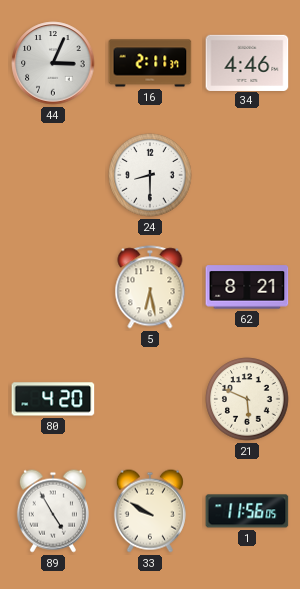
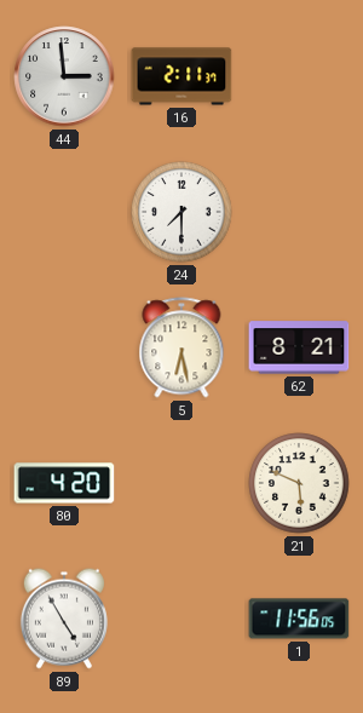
44: 3:04 -> 2:59 (64, 76)
34: 4:46 -> none (247, 62)
24: 8:30 -> 7:30 (181, 212)
33: 9:50 -> none (150, 511)
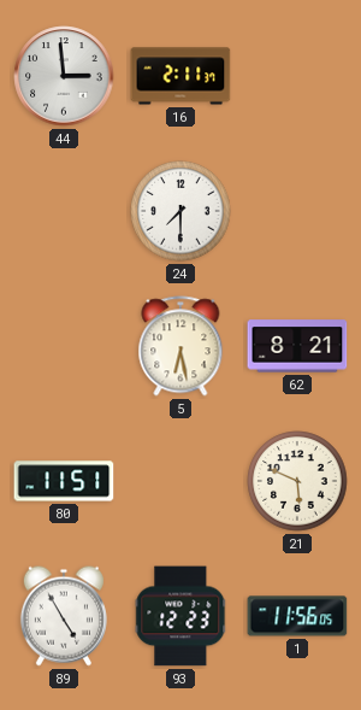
80: 4:20 -> 11:51 (64, 481)
93: none -> 12:23 (180, 616)
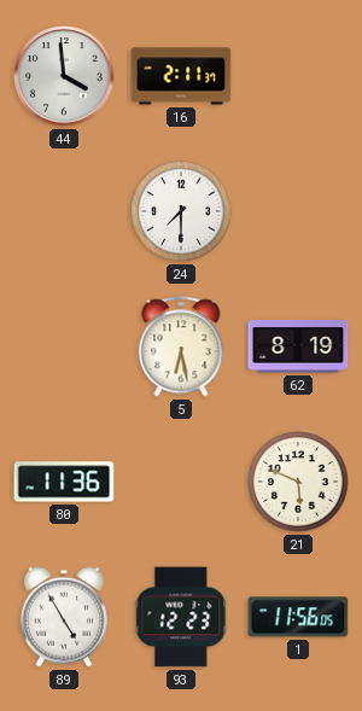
44: 2:59 -> 3:59 (64, 76)
62: 8:21 -> 8:19 (298, 346)
80: 11:51 -> 11:36 (64, 482)
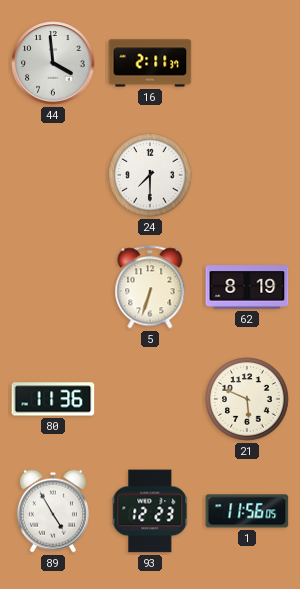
5: 6:28 -> 6:33 (150, 287)
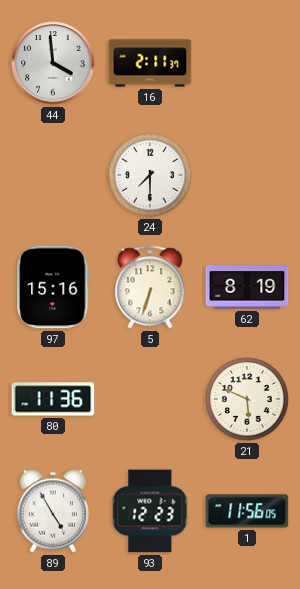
97: none -> 15:16 (53, 287)
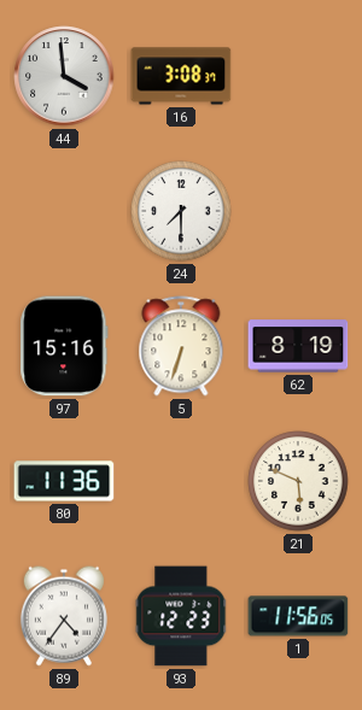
16: 2:11 -> 3:08 (181, 76)
89: 4:55 -> 4:36 (64, 616)
